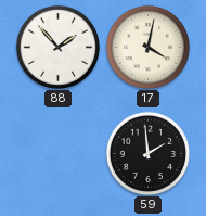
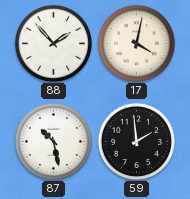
87: none -> 10:28 (53, 141)
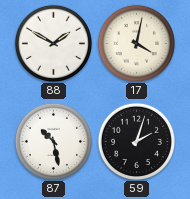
88: 1:53 -> 1:50 (53, 43)
59: 1:59 -> 2:03 (136, 141)
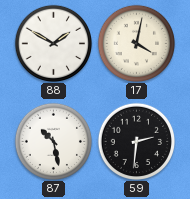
59: 2:03 -> 2:31 (136, 141)
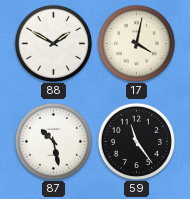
59: 2:31 -> 11:24 (136, 141)
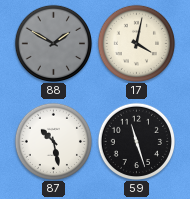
88 dial: white -> grey (53, 43)
59: 11:24 -> 11:27 (136, 141)
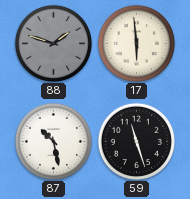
88: 1:50 -> 1:48 (53, 43)
17: 4:02 -> 5:59 (136, 43)
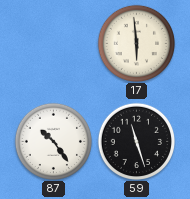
88: 1:48 -> none (53, 43)
87: 10:28 -> 10:24 (53, 141)
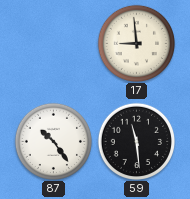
17: 5:59 -> 8:59 (136, 43)
59: 11:27 -> 11:29 (136, 141)
